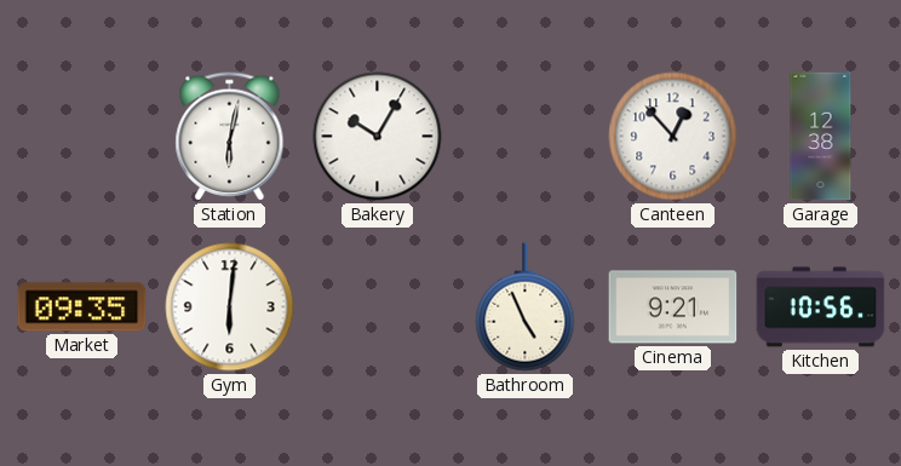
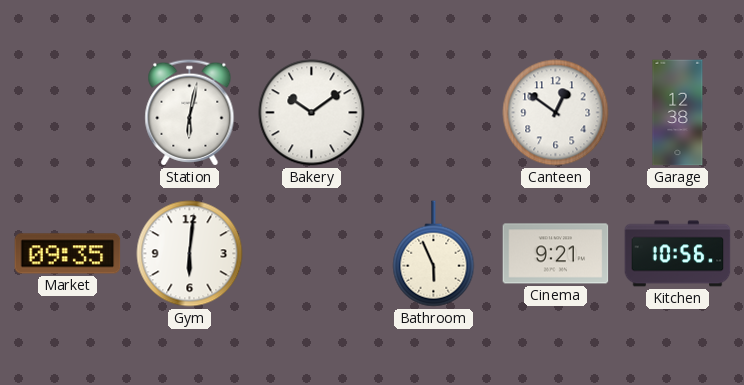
Bakery: 10:05 -> 10:09 (312, 113)
Canteen: 12:53 -> 12:51 (556, 113)
Bathroom: 4:56 -> 5:56 (434, 254)
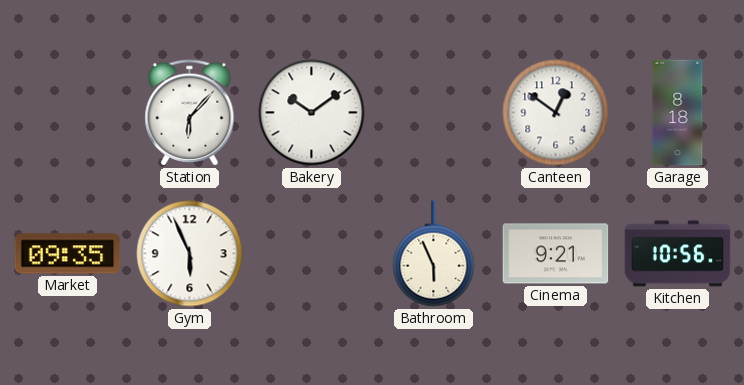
Station: 6:02 -> 6:07 (190, 113)
Garage: 12:38 -> 8:18 (678, 113)
Gym: 6:01 -> 5:56 (190, 254)
